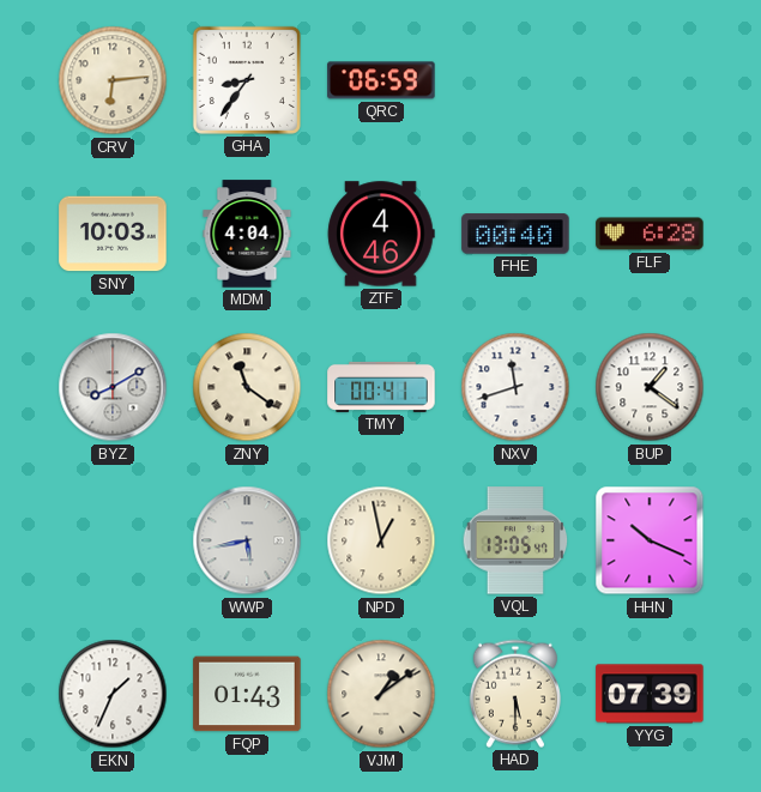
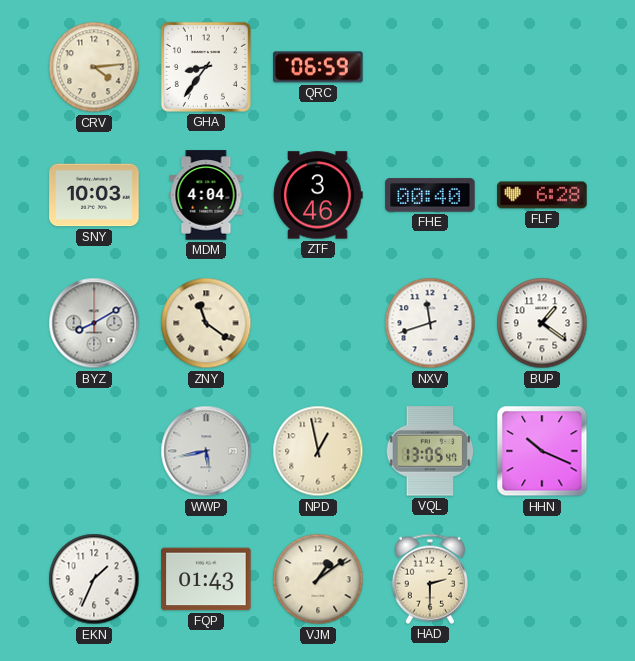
CRV: 6:14 -> 4:14 (94, 67)
ZTF: 4:46 -> 3:46 (318, 195)
TMY: 00:41 -> none (381, 387)
HAD: 5:30 -> 2:30 (430, 579)
YYG: 07:39 -> none (650, 694)
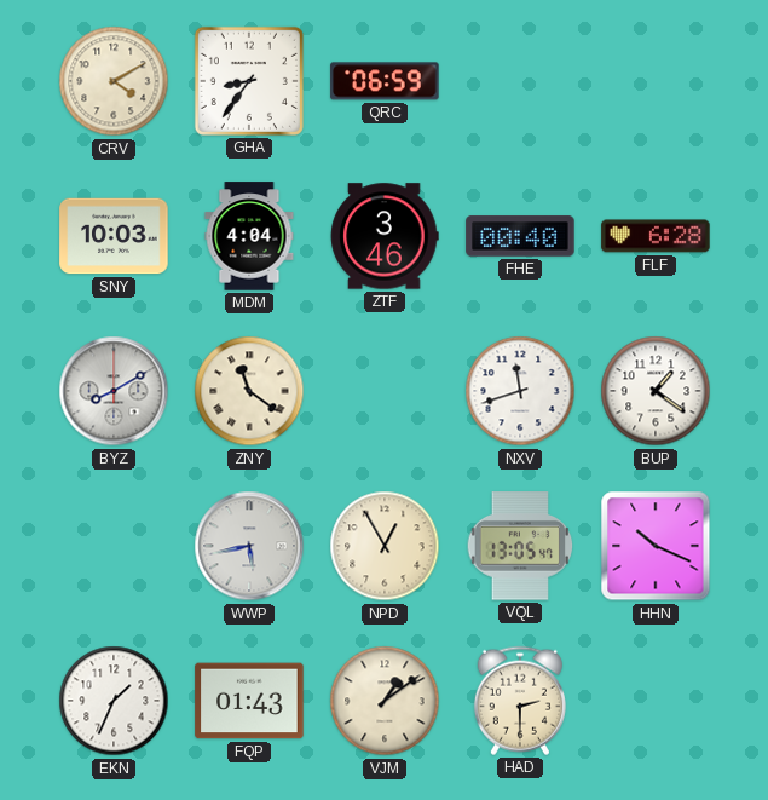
CRV: 4:14 -> 4:10 (114, 81)
NPD: 12:58 -> 12:55 (385, 546)
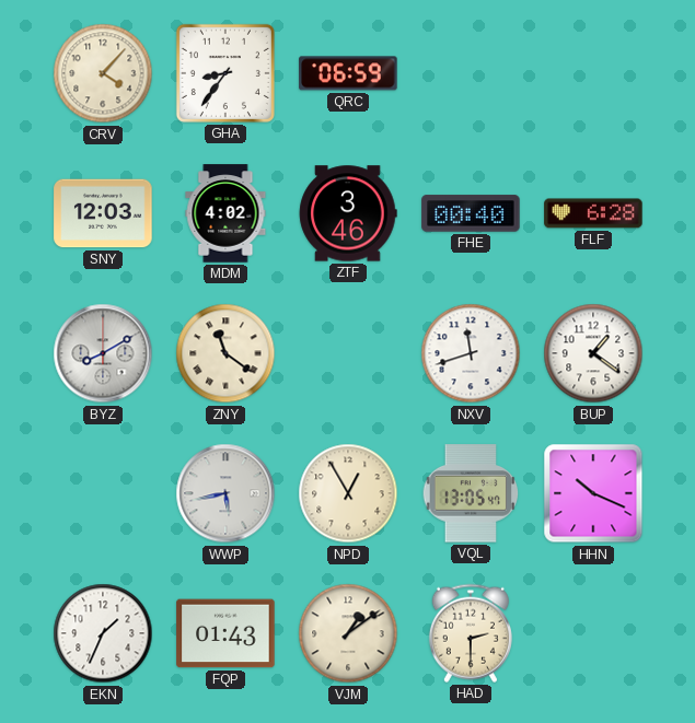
CRV: 4:10 -> 4:07 (103, 73)
SNY: 10:03 -> 12:03 (103, 213)
MDM: 4:04 -> 4:02 (225, 213)
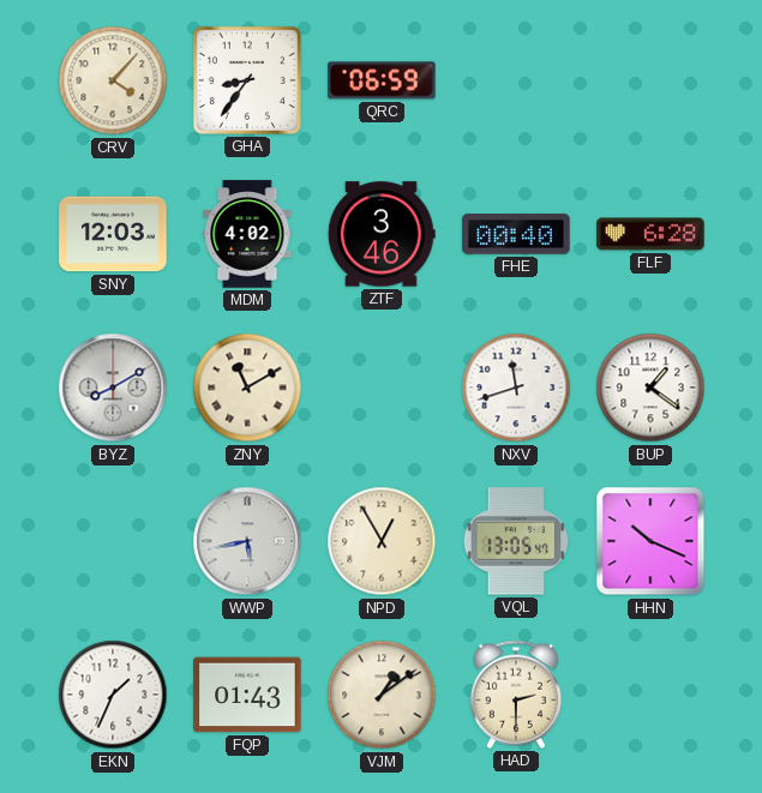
ZNY: 11:21 -> 11:10 (247, 388)
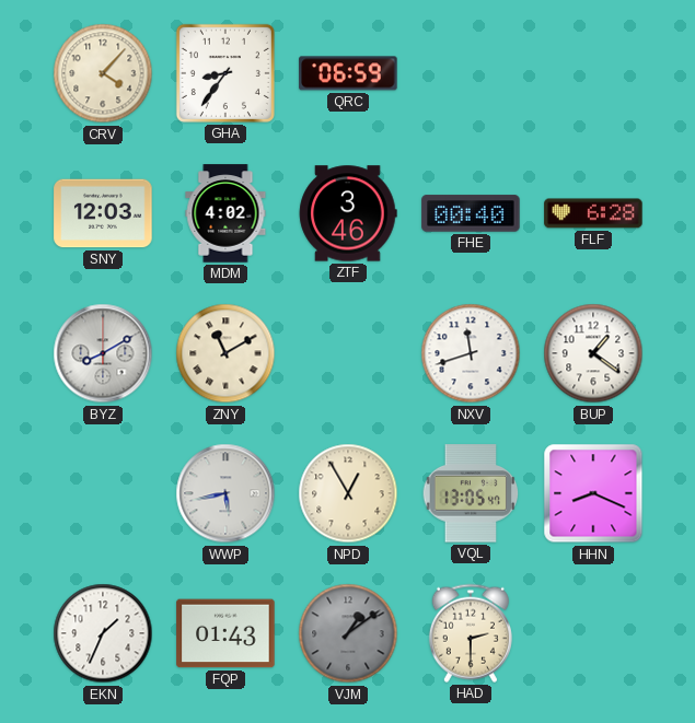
HHN: 10:19 -> 8:19 (593, 493)
VJM dial: cream -> grey (348, 633)
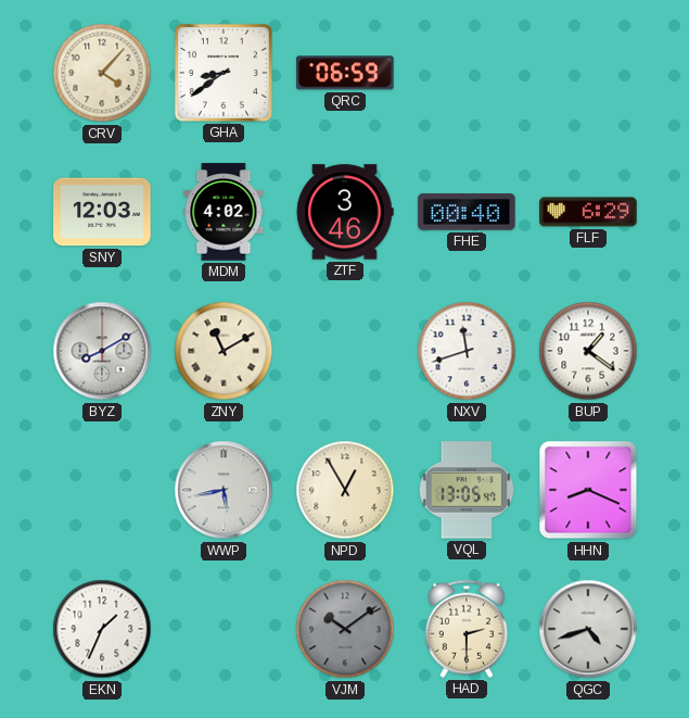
GHA: 8:36 -> 8:39 (224, 73)
FLF: 6:28 -> 6:29 (588, 212)
FQP: 01:43 -> none (225, 633)
VJM: 1:09 -> 10:09 (345, 629)
QGC: none -> 4:42 (588, 629)
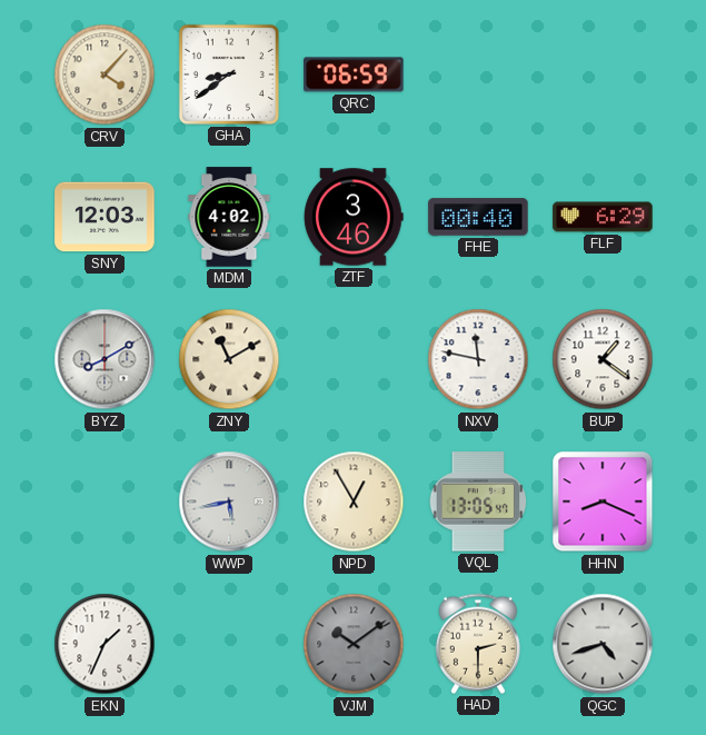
NXV: 11:42 -> 11:47 (478, 359)
